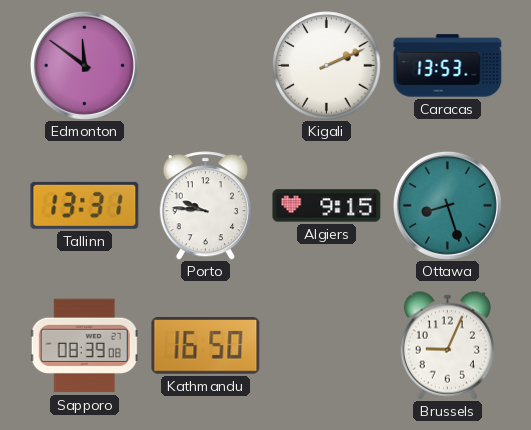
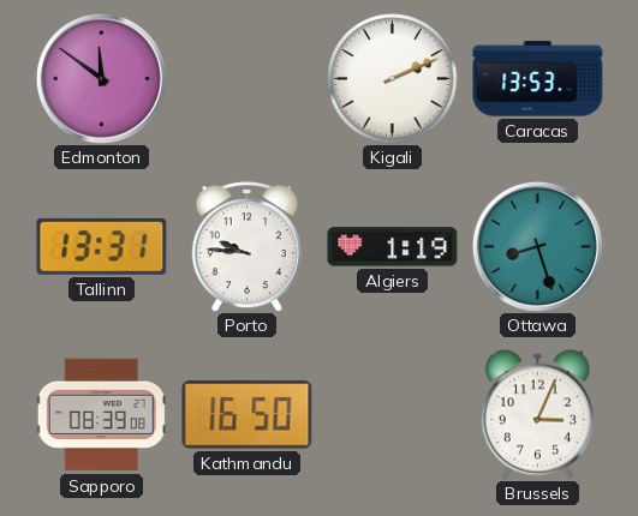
Algiers: 9:15 -> 1:19 (393, 247)
Brussels: 9:04 -> 3:04 (537, 414)
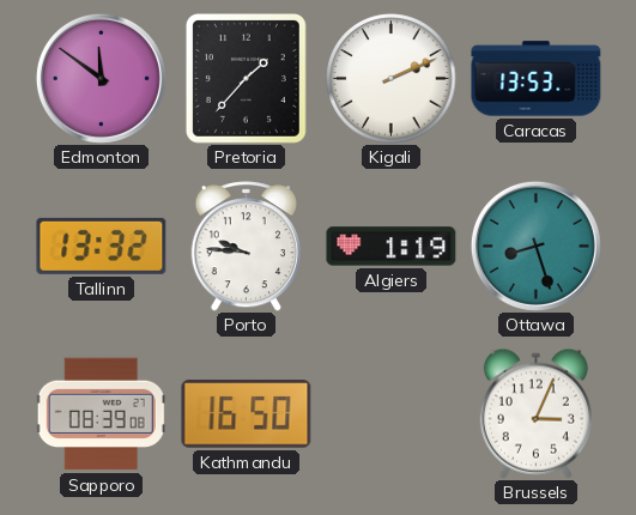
Pretoria: none -> 1:37 (246, 79)
Tallinn: 13:31 -> 13:32 (102, 246)
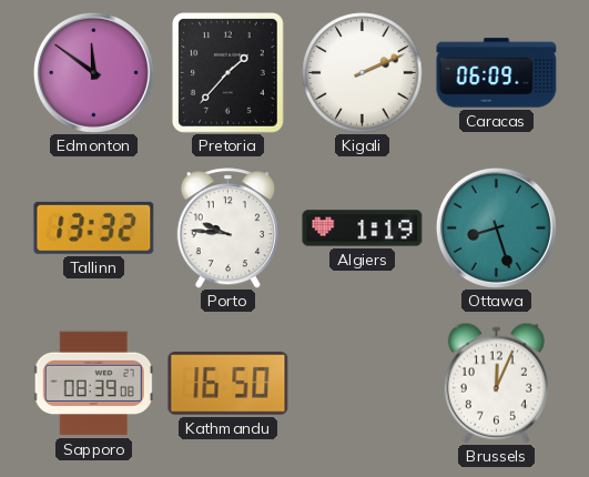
Caracas: 13:53 -> 06:09 (497, 73)
Brussels: 3:04 -> 12:04 (496, 383)
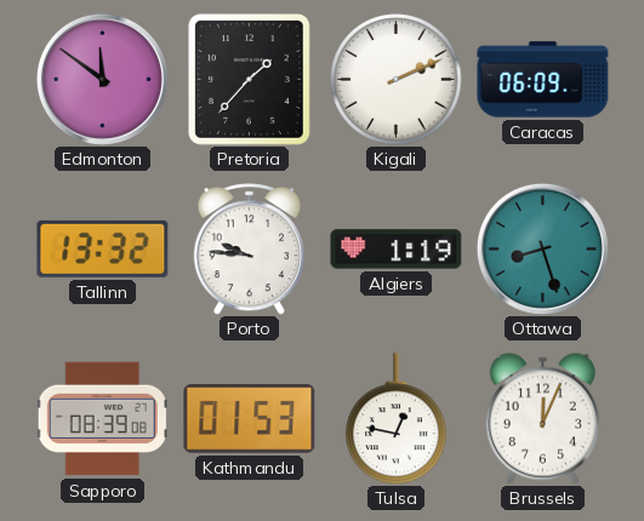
Kathmandu: 16:50 -> 01:53 (250, 419)
Tulsa: none -> 12:47 (397, 419)
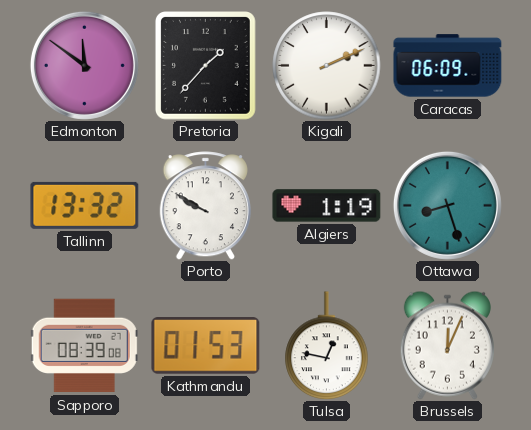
Porto: 9:46 -> 9:50 (205, 206)
